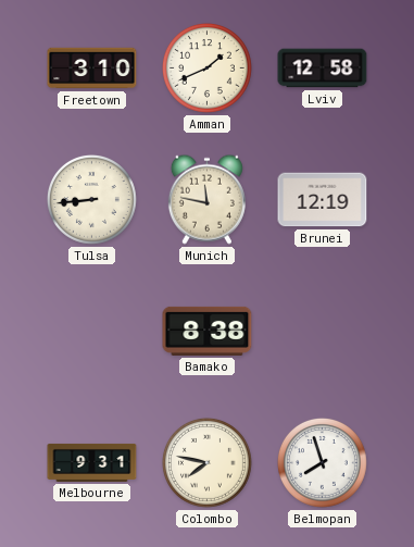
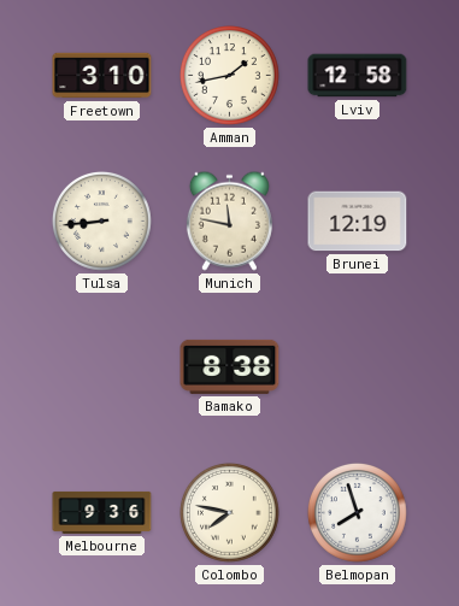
Amman: 1:41 -> 1:43 (229, 75)
Melbourne: 9:31 -> 9:36 (102, 512)
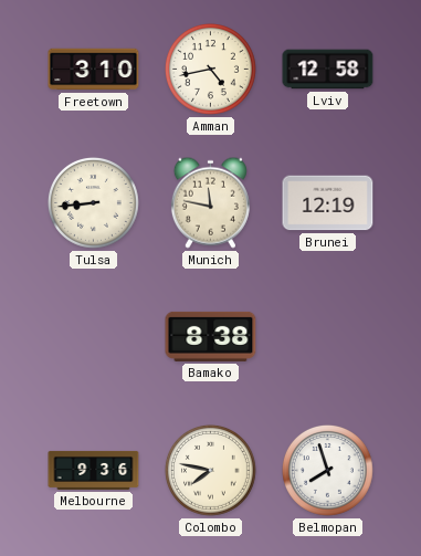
Amman: 1:43 -> 4:43 (210, 69)
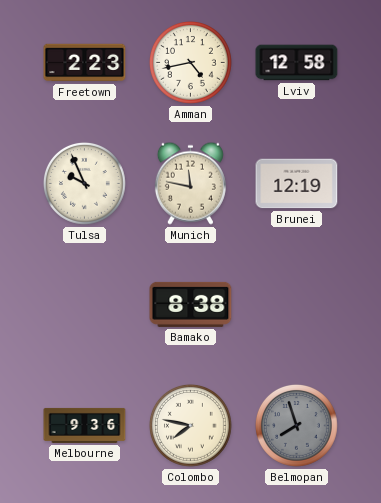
Freetown: 3:10 -> 2:23 (85, 63)
Tulsa: 8:44 -> 9:56 (84, 183)
Belmopan dial: white -> grey (296, 425)
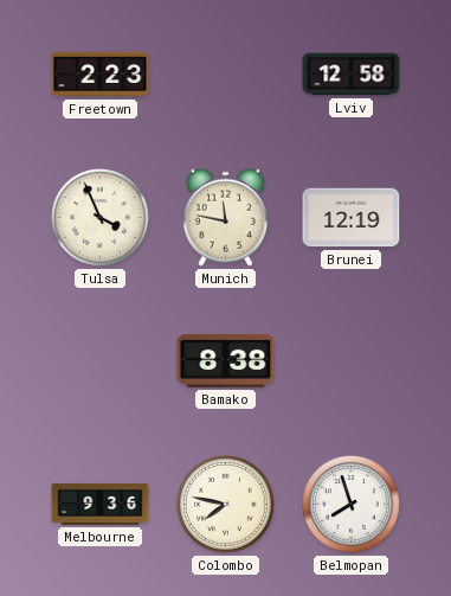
Amman: 4:43 -> none (190, 62)
Tulsa: 9:56 -> 3:56 (99, 217)
Belmopan dial: grey -> white (350, 504)
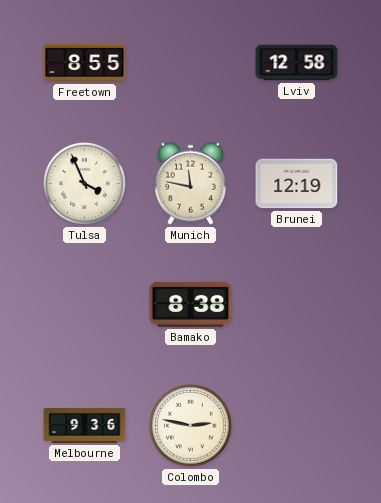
Freetown: 2:23 -> 8:55 (85, 63)
Colombo: 7:47 -> 2:47 (190, 425)
Belmopan: 7:57 -> none (350, 504)
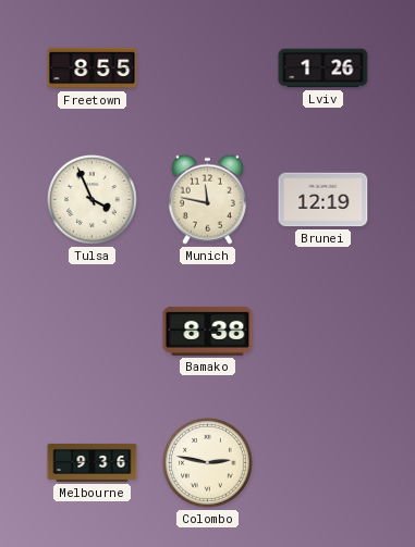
Lviv: 12:58 -> 1:26 (324, 69)
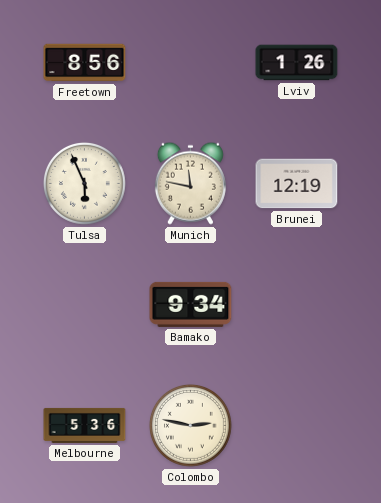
Freetown: 8:55 -> 8:56 (85, 63)
Tulsa: 3:56 -> 5:56 (84, 183)
Bamako: 8:38 -> 9:34 (191, 304)
Melbourne: 9:36 -> 5:36 (85, 425)
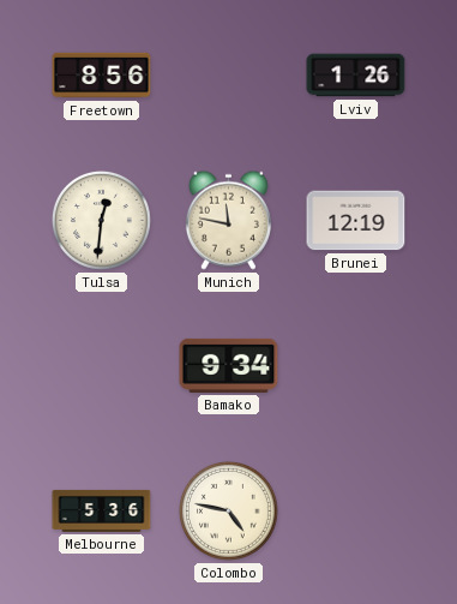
Tulsa: 5:56 -> 12:31 (101, 220)
Colombo: 2:47 -> 4:47 (228, 510)
